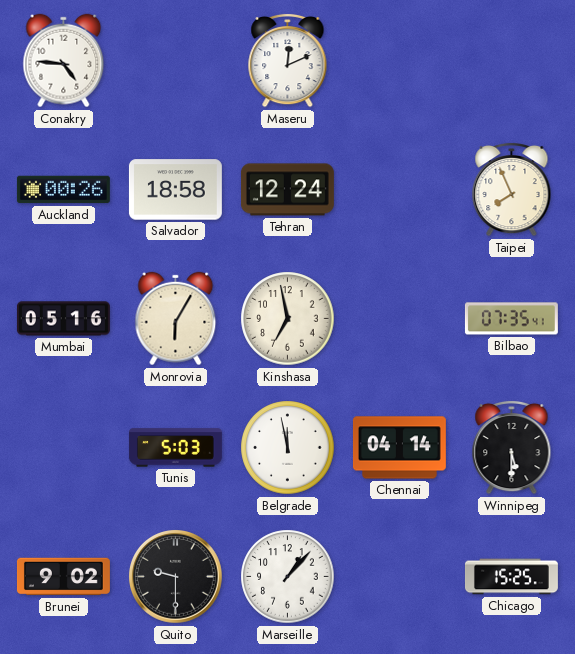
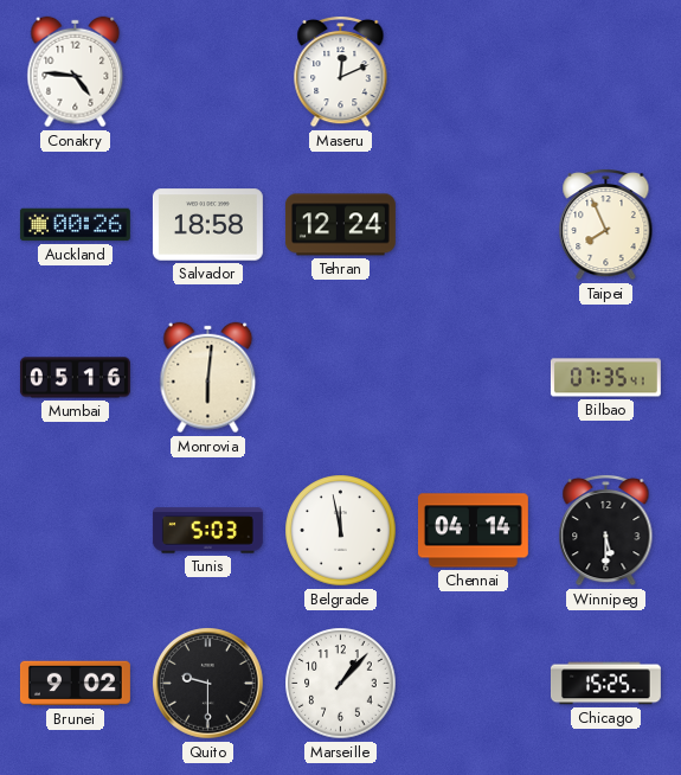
Monrovia: 6:05 -> 6:01 (208, 378)
Kinshasa: 6:58 -> none (288, 319)
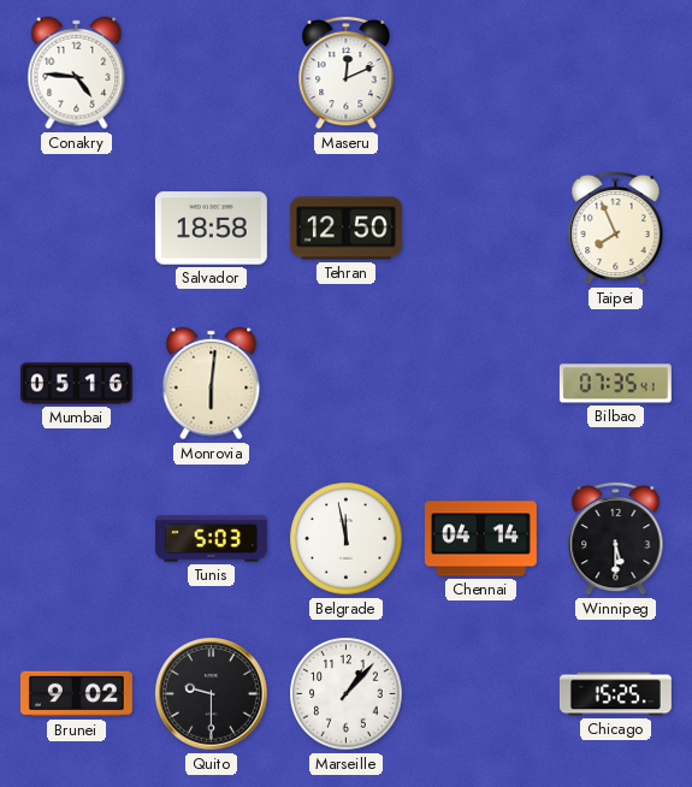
Auckland: 00:26 -> none (75, 225)
Tehran: 12:24 -> 12:50 (345, 229)
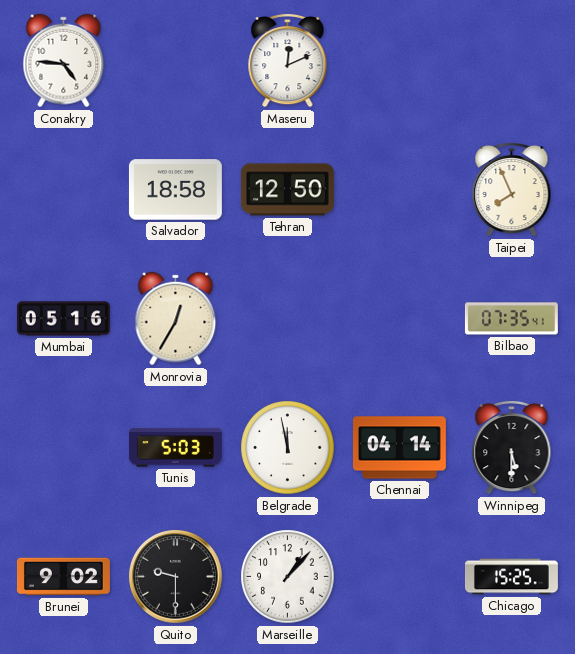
Monrovia: 6:01 -> 12:35 (176, 319)
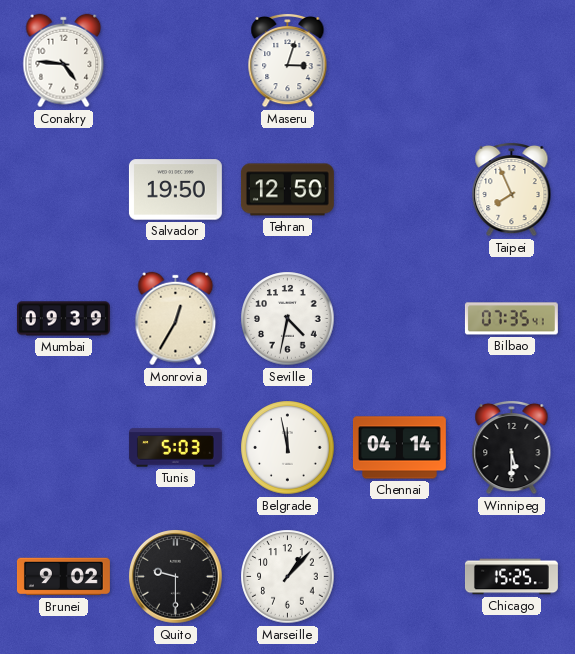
Maseru: 12:11 -> 3:03 (288, 60)
Salvador: 18:58 -> 19:50 (175, 190)
Mumbai: 05:16 -> 09:39 (63, 319)
Seville: none -> 4:32 (288, 319)
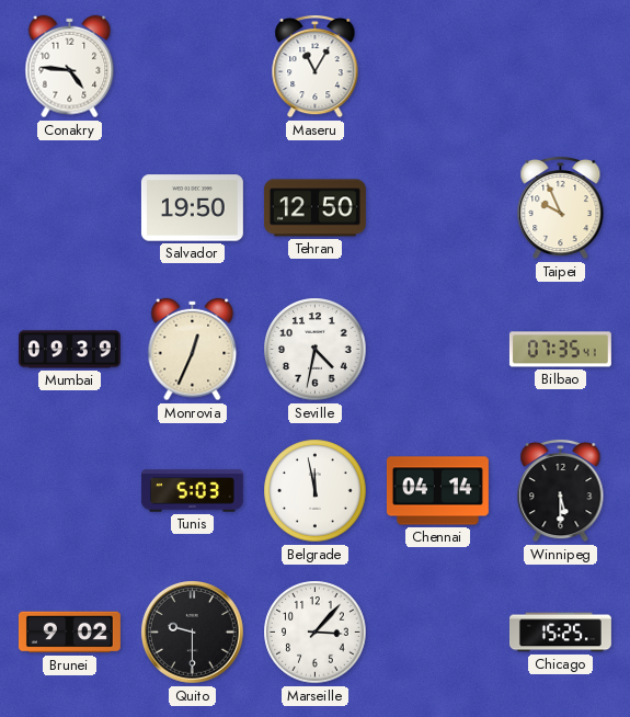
Maseru: 3:03 -> 11:05 (316, 66)
Taipei: 7:56 -> 9:56 (561, 207)
Monrovia: 12:35 -> 12:34 (193, 350)
Marseille: 1:07 -> 3:07 (316, 633)
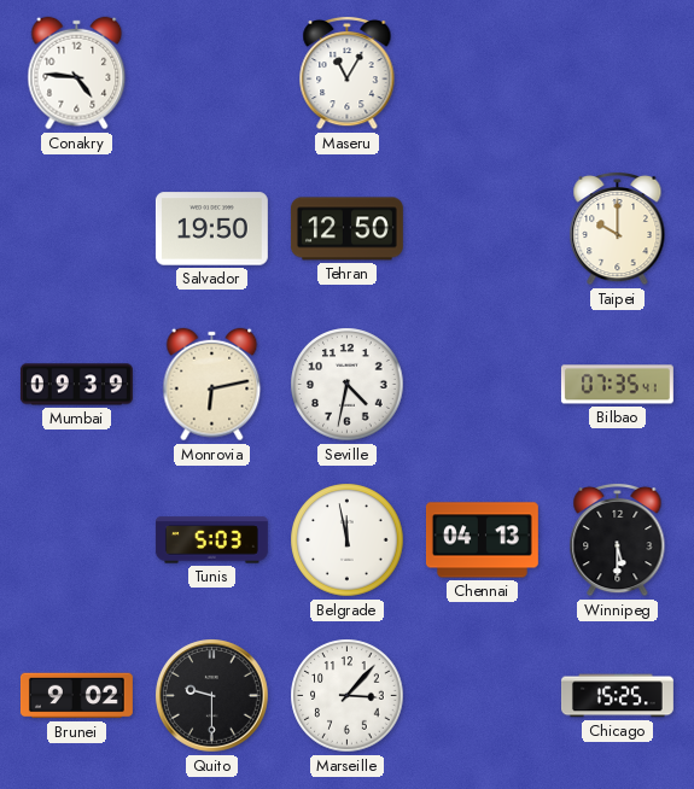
Taipei: 9:56 -> 10:00 (618, 228)
Monrovia: 12:34 -> 6:13 (212, 385)
Chennai: 04:14 -> 04:13 (482, 540)
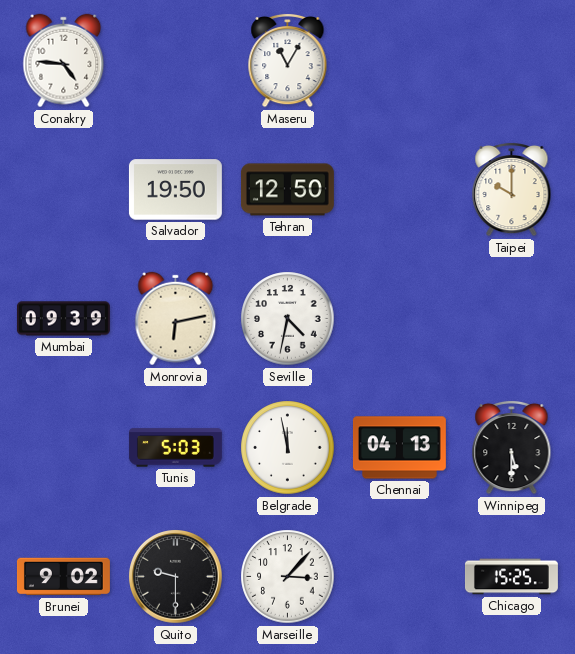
Bilbao: 07:35 -> none (617, 385)
